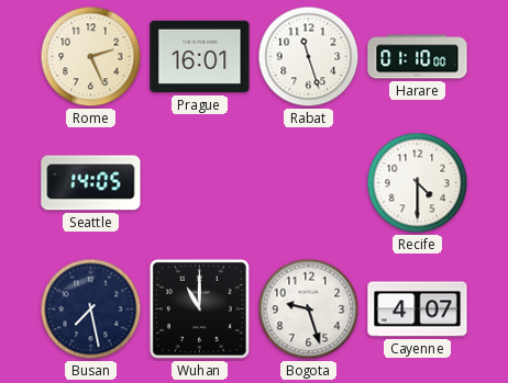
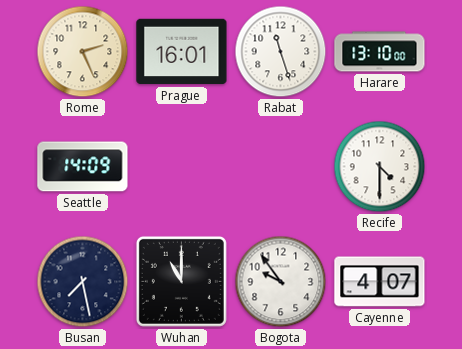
Harare: 01:10 -> 13:10 (380, 52)
Seattle: 14:05 -> 14:09 (83, 167)
Bogota: 9:27 -> 9:54 (281, 282)
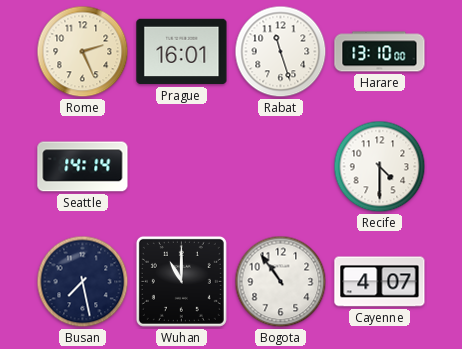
Seattle: 14:09 -> 14:14 (83, 167)
Bogota: 9:54 -> 10:54 (281, 282)
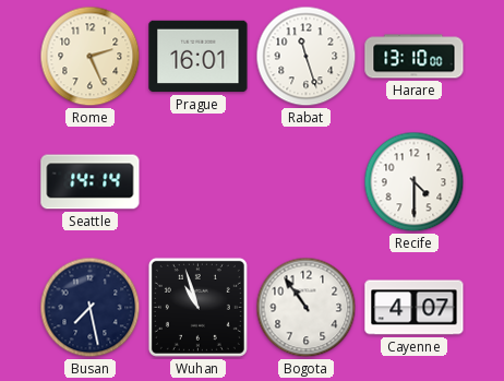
Wuhan: 11:00 -> 10:57 (197, 307)
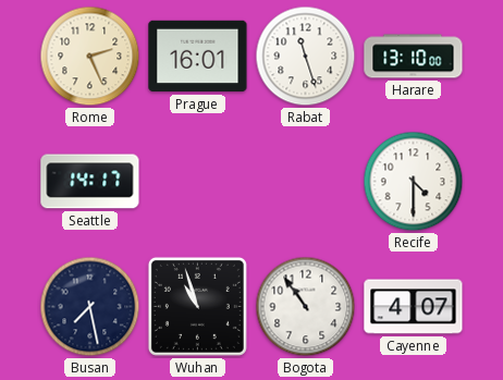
Seattle: 14:14 -> 14:17 (90, 182)
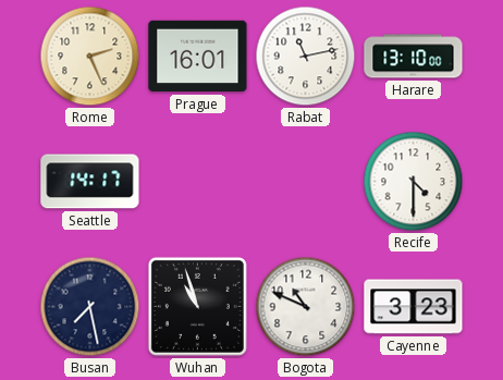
Rabat: 11:27 -> 11:13 (306, 57)
Bogota: 10:54 -> 10:49 (306, 307)
Cayenne: 4:07 -> 3:23 (414, 307)
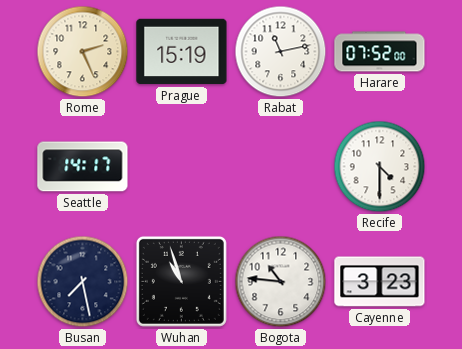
Prague: 16:01 -> 15:19 (182, 52)
Harare: 13:10 -> 07:52 (380, 52)
Bogota: 10:49 -> 10:46 (281, 282)
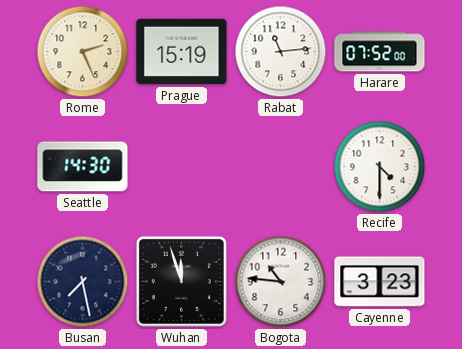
Rabat: 11:13 -> 11:14 (281, 52)
Seattle: 14:17 -> 14:30 (83, 167)
Wuhan: 10:57 -> 11:57 (181, 281)
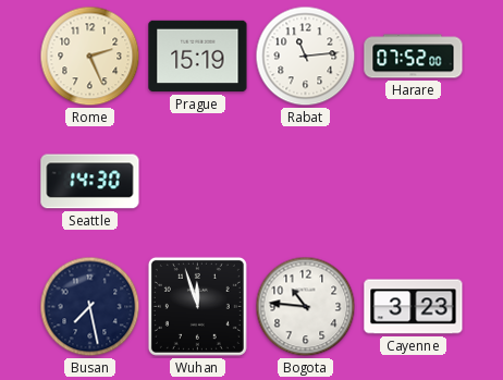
Recife: 4:30 -> none (380, 167)
